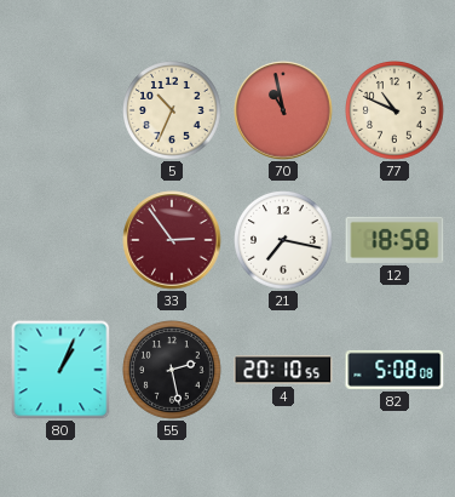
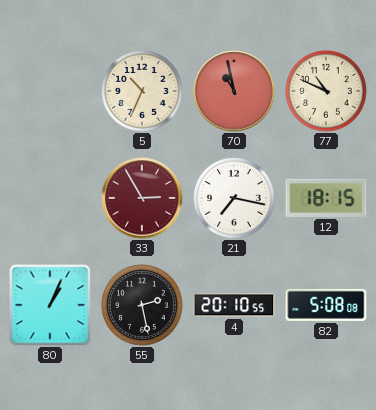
33: 2:54 -> 2:55 (142, 198)
12: 18:58 -> 18:15 (326, 198)
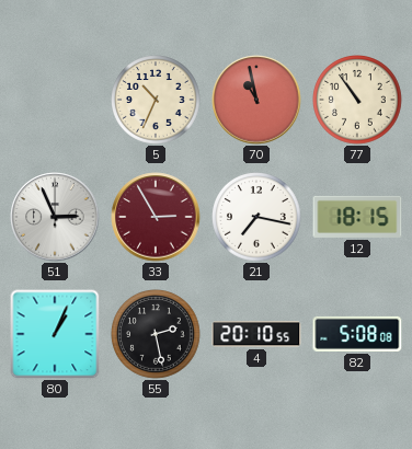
77: 10:49 -> 10:54 (358, 101)
51: none -> 2:56 (55, 217)
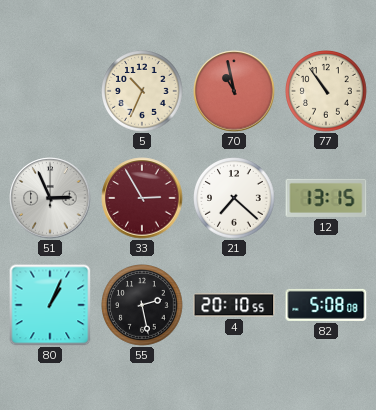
21: 7:17 -> 7:22 (235, 199)
12: 18:15 -> 13:15 (326, 198)
